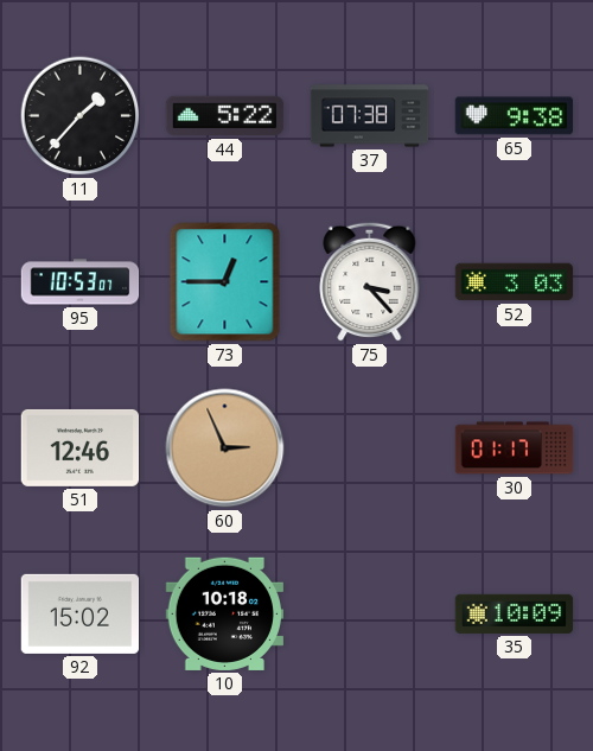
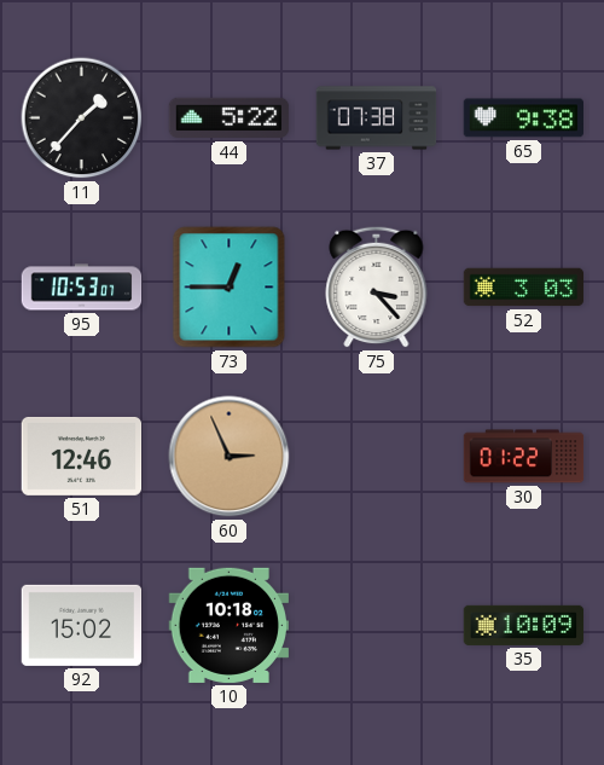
30: 01:17 -> 01:22 (524, 457)
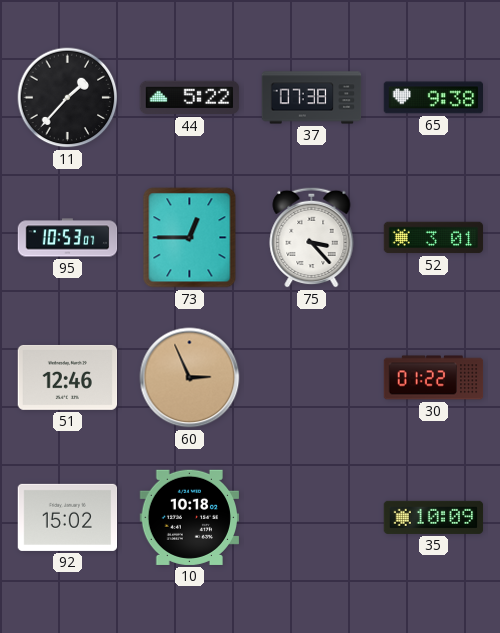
52: 3:03 -> 3:01 (434, 238)
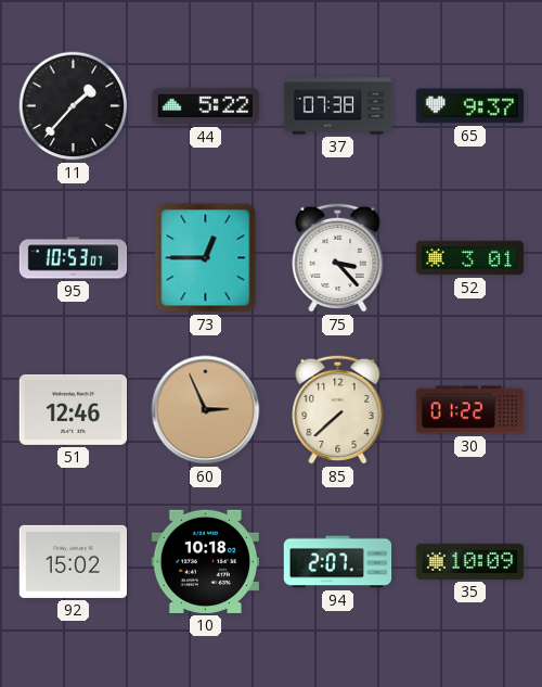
65: 9:38 -> 9:37 (469, 106)
85: none -> 7:38 (338, 409)
94: none -> 2:07 (338, 562)
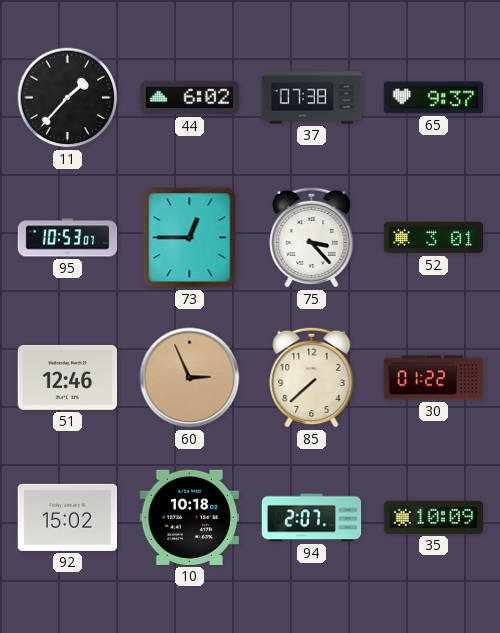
44: 5:22 -> 6:02 (190, 98)
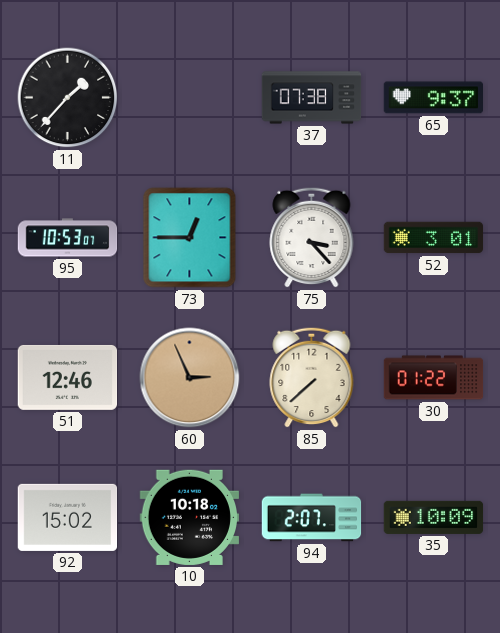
44: 6:02 -> none (190, 98)
